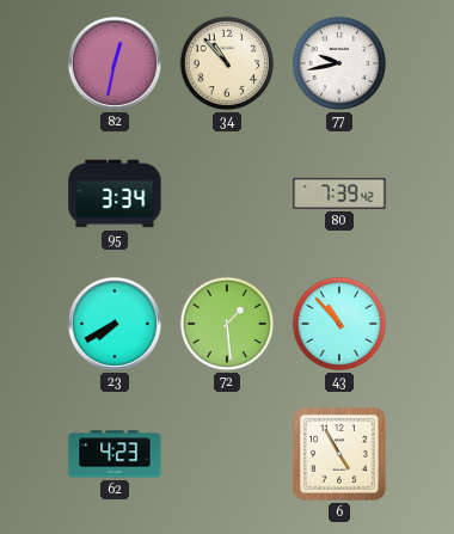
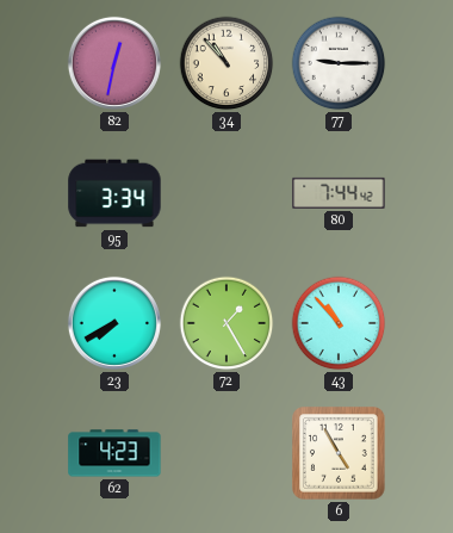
77: 9:43 -> 9:15 (339, 63)
80: 7:39 -> 7:44 (339, 193)
72: 1:29 -> 1:25 (226, 323)
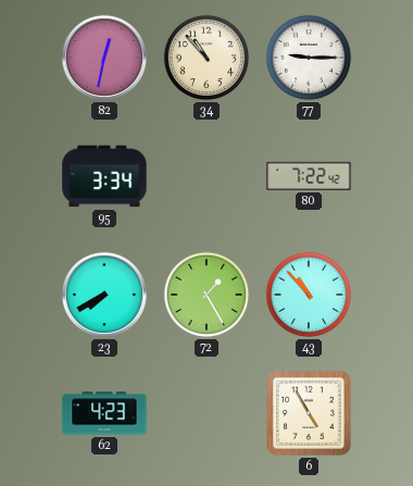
80: 7:44 -> 7:22 (309, 176)
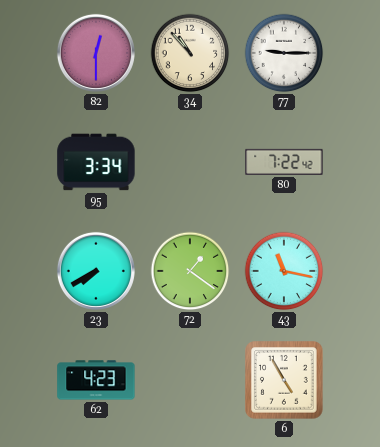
82: 12:32 -> 12:30 (96, 53)
72: 1:25 -> 1:21 (190, 271)
43: 10:53 -> 11:17 (284, 271)
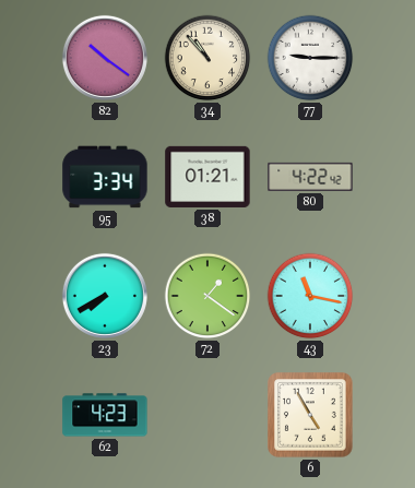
82: 12:30 -> 10:21 (105, 58)
38: none -> 01:21 (207, 177)
80: 7:22 -> 4:22 (310, 177)
